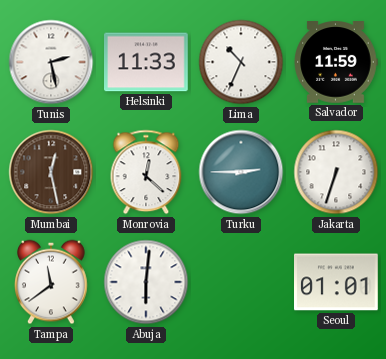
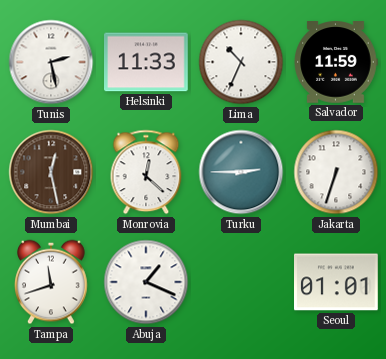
Tampa: 11:39 -> 11:42 (52, 282)
Abuja: 6:01 -> 1:19 (146, 282)
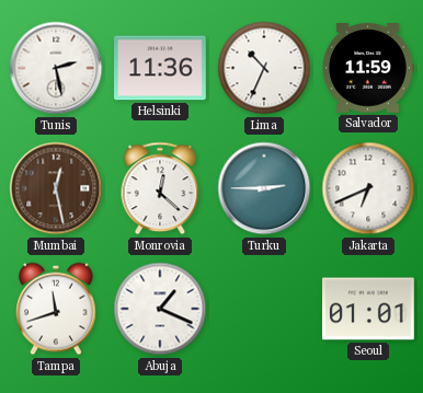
Helsinki: 11:33 -> 11:36 (161, 68)
Jakarta: 6:33 -> 6:41 (368, 188)
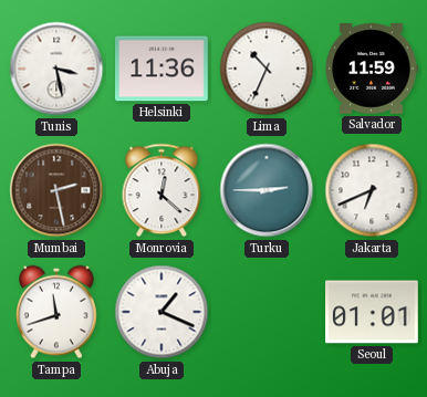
Tunis: 2:28 -> 3:28 (56, 69)
Mumbai: 12:28 -> 2:28 (56, 190)
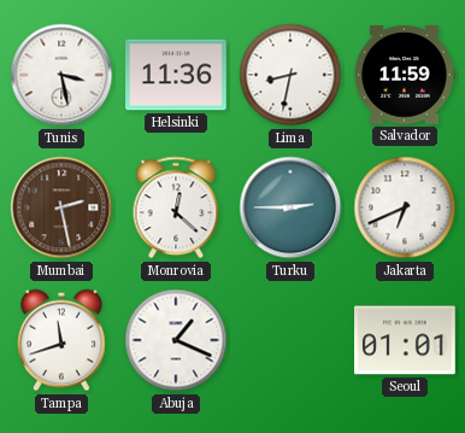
Lima: 10:34 -> 8:32 (290, 75)
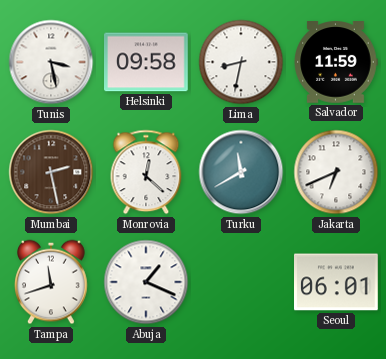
Helsinki: 11:36 -> 09:58 (147, 62)
Turku: 2:45 -> 11:40 (241, 172)
Seoul: 01:01 -> 06:01 (337, 282)
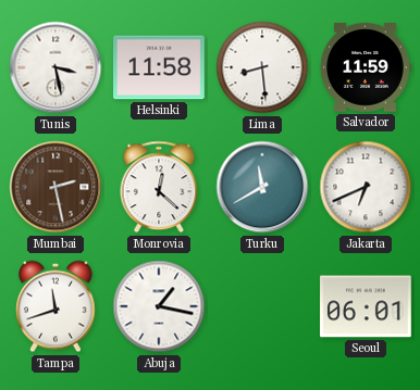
Helsinki: 09:58 -> 11:58 (160, 67)
Lima: 8:32 -> 8:29 (262, 67)
Abuja: 1:19 -> 1:17 (159, 306)
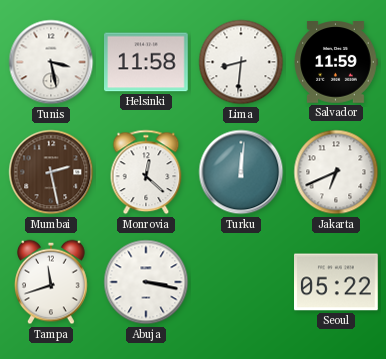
Lima: 8:29 -> 8:31 (241, 62)
Turku: 11:40 -> 12:01 (241, 172)
Abuja: 1:17 -> 3:17 (146, 282)
Seoul: 06:01 -> 05:22 (337, 282)
